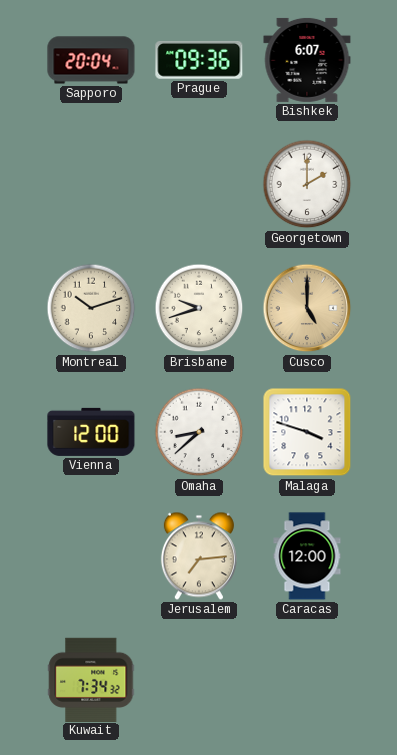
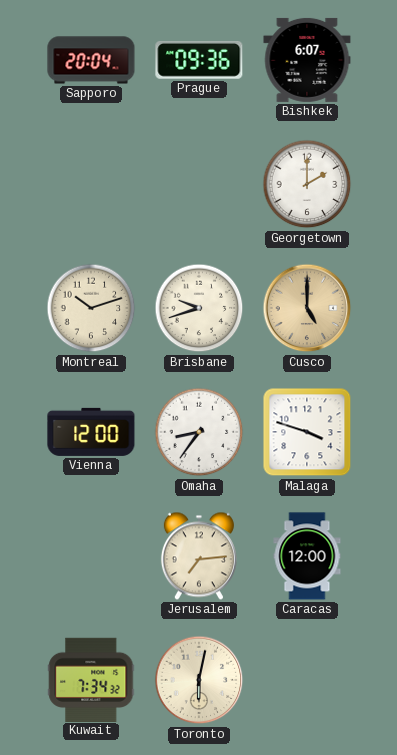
Omaha: 8:38 -> 8:36 (199, 432)
Toronto: none -> 6:02 (199, 680)
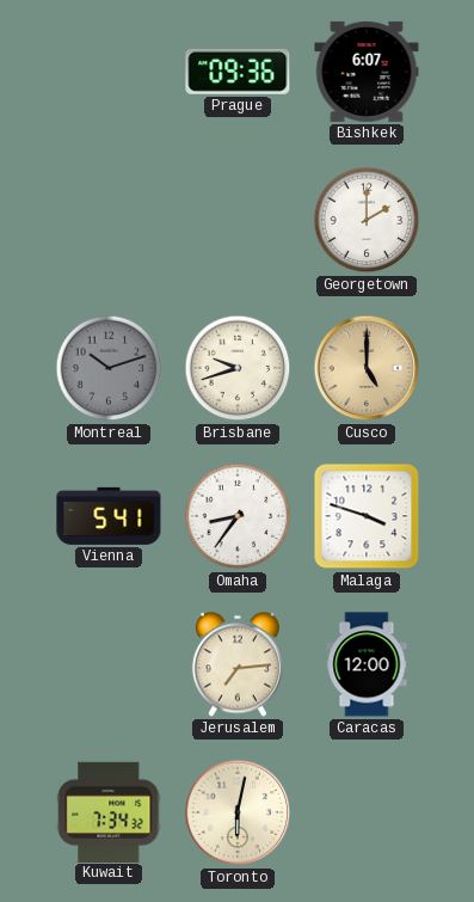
Sapporo: 20:04 -> none (91, 60)
Montreal dial: cream -> grey (109, 368)
Vienna: 12:00 -> 5:41 (109, 516)
